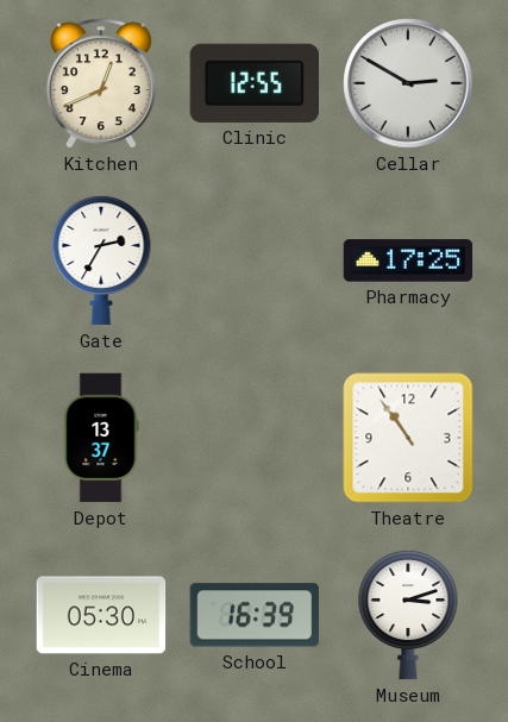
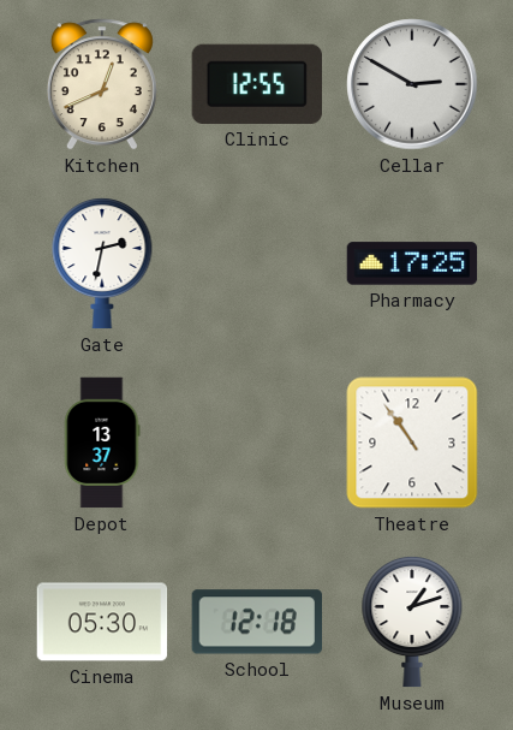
Gate: 2:35 -> 2:32 (102, 263)
School: 16:39 -> 12:18 (256, 622)
Museum: 3:12 -> 1:12 (412, 622)
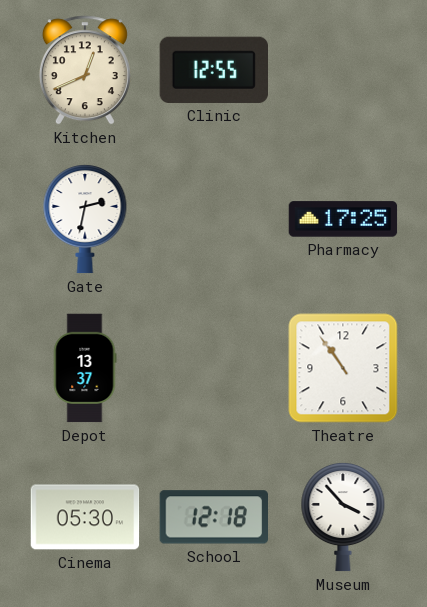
Cellar: 2:50 -> none (412, 84)
Museum: 1:12 -> 3:53 (343, 517)
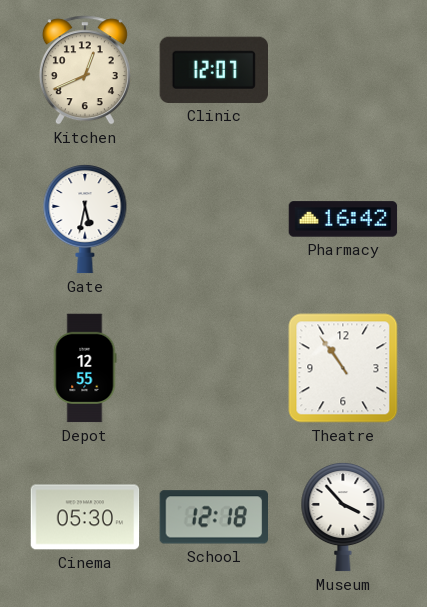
Clinic: 12:55 -> 12:07 (213, 70)
Gate: 2:32 -> 5:32 (85, 219)
Pharmacy: 17:25 -> 16:42 (343, 219)
Depot: 13:37 -> 12:55 (85, 368)
